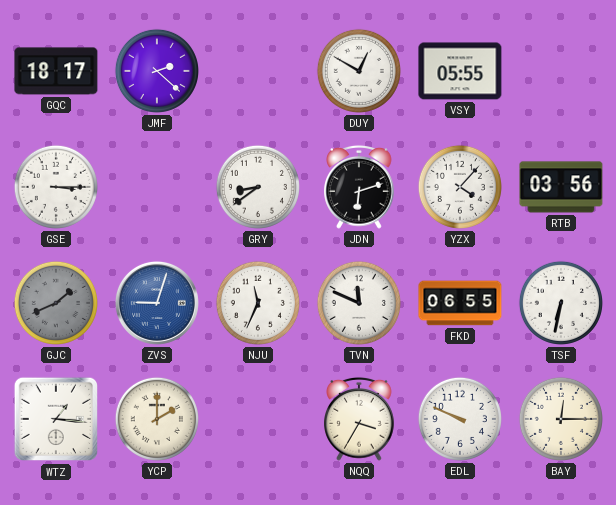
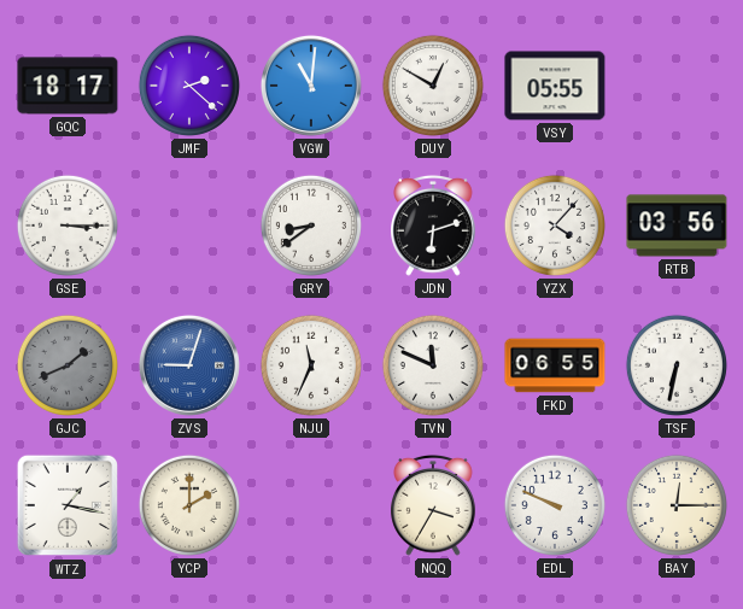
VGW: none -> 11:01 (311, 86)
WTZ: 1:16 -> 1:17 (68, 505)
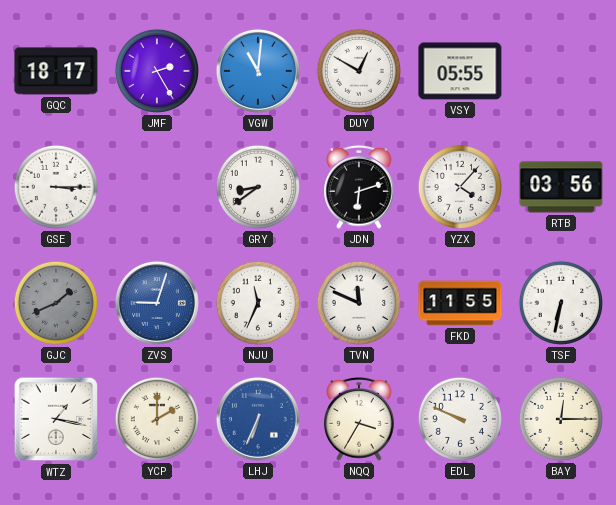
JMF: 2:22 -> 2:25 (157, 71)
FKD: 06:55 -> 11:55 (460, 303)
LHJ: none -> 6:34 (258, 419)
